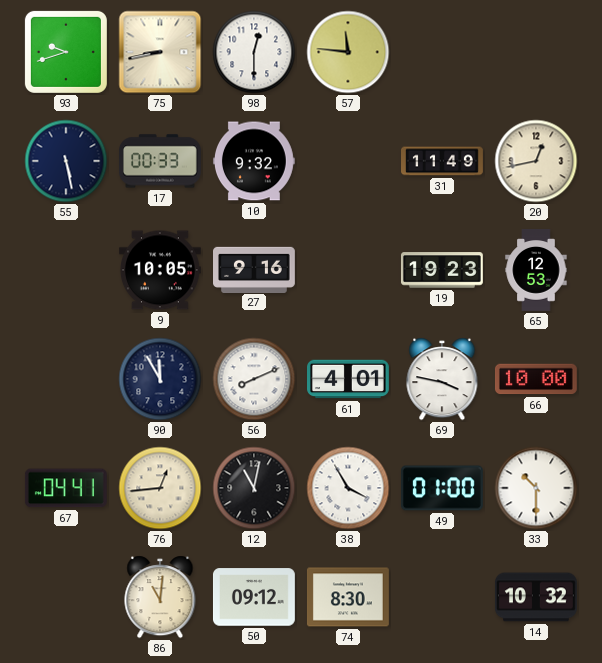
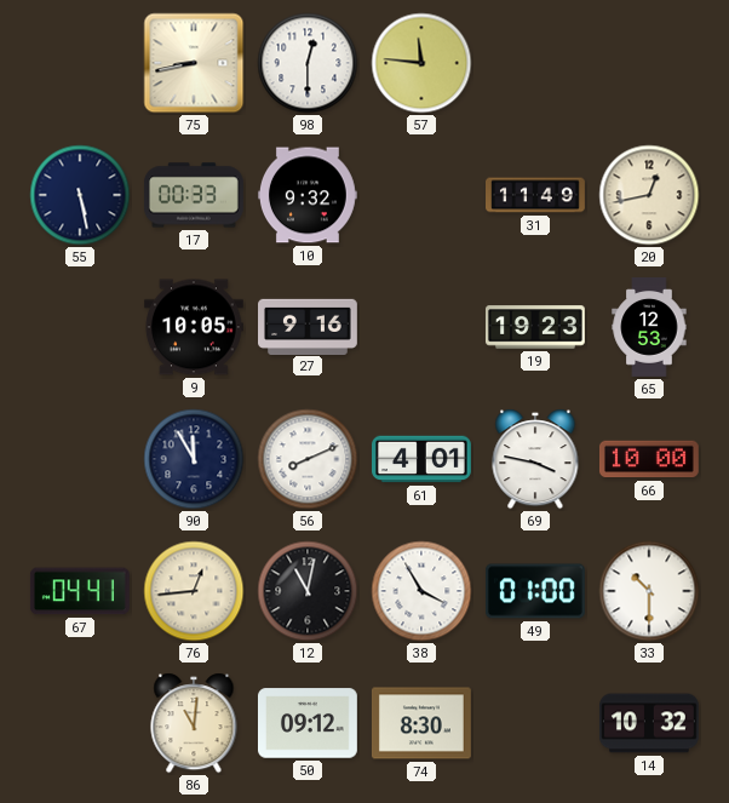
93: 9:42 -> none (66, 52)
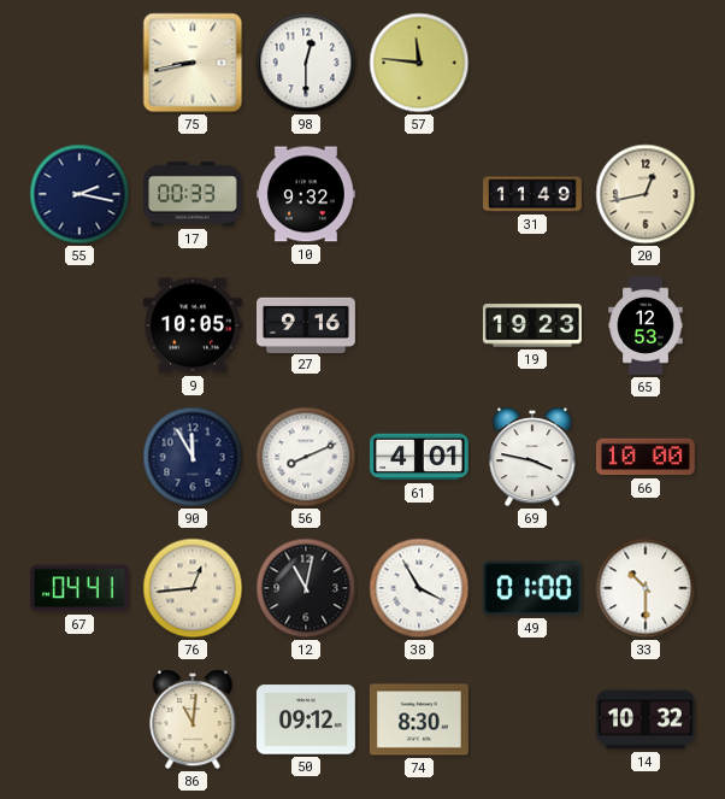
55: 5:28 -> 2:17 (79, 194)
